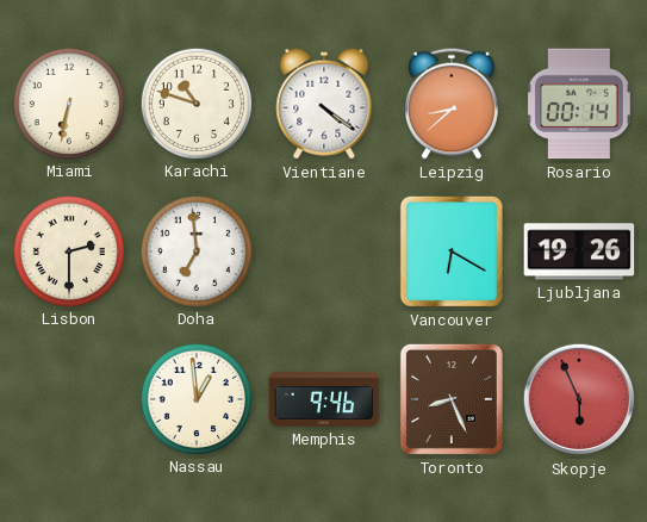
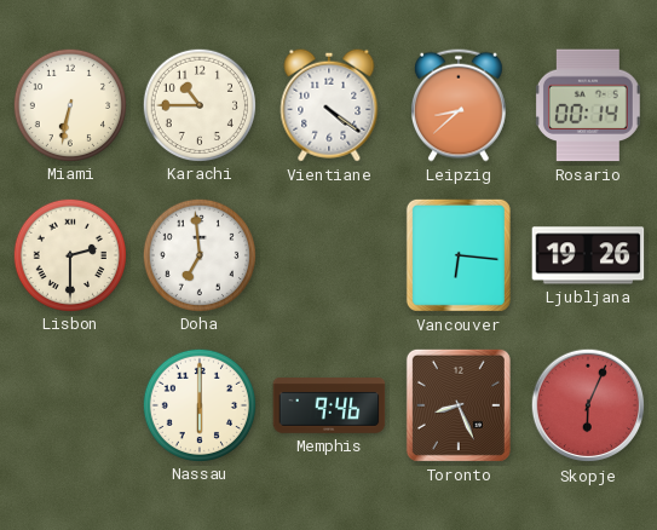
Karachi: 10:48 -> 10:45 (198, 104)
Vancouver: 6:20 -> 6:16 (459, 255)
Nassau: 12:59 -> 6:00 (198, 404)
Skopje: 5:56 -> 6:04 (588, 405)
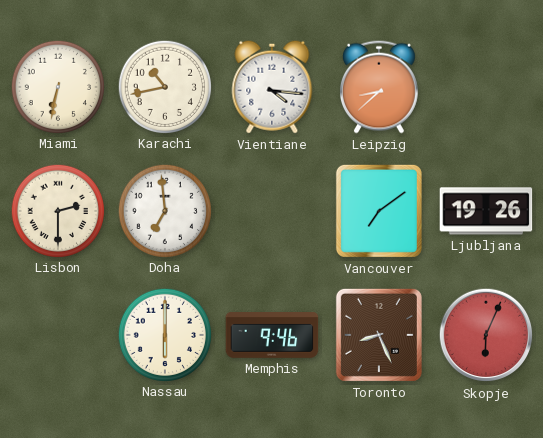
Karachi: 10:45 -> 10:43 (164, 86)
Vientiane: 4:21 -> 4:16 (272, 87)
Rosario: 00:14 -> none (588, 105)
Vancouver: 6:16 -> 7:09 (379, 211)
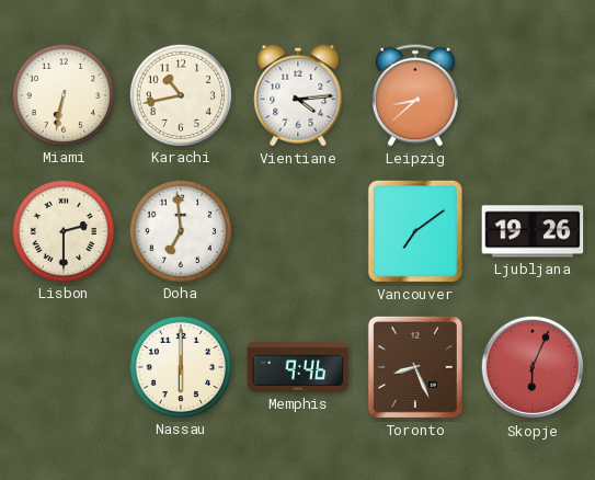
Vientiane: 4:16 -> 4:14 (298, 95)
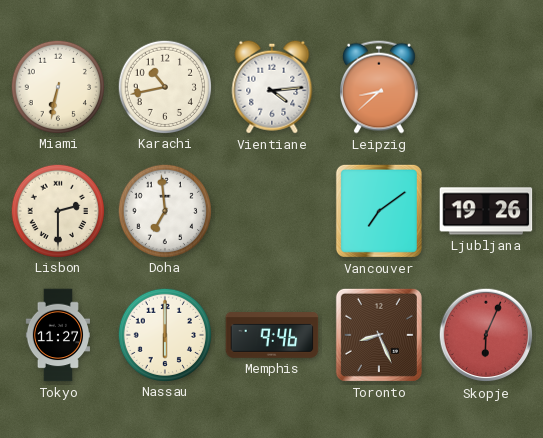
Tokyo: none -> 11:27 (58, 335)
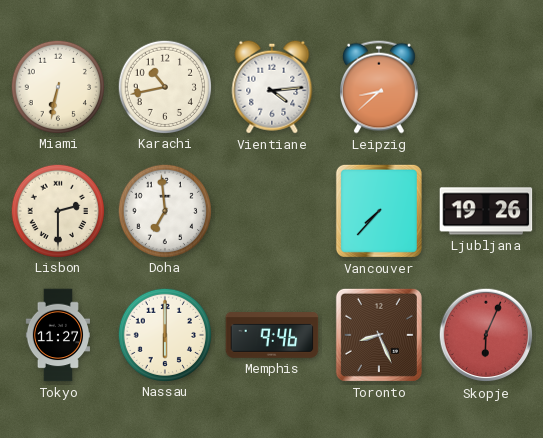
Vancouver: 7:09 -> 7:37 (379, 211)
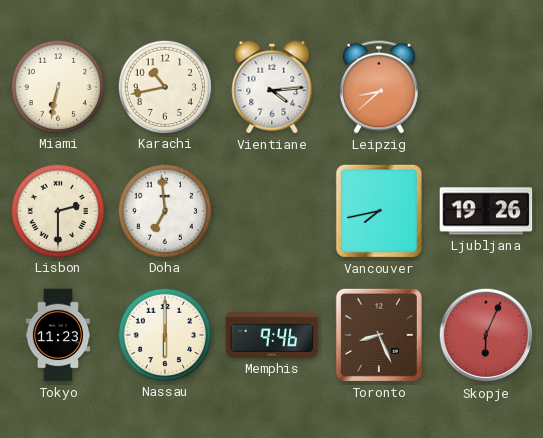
Vancouver: 7:37 -> 7:43 (379, 211)
Tokyo: 11:27 -> 11:23 (58, 335)
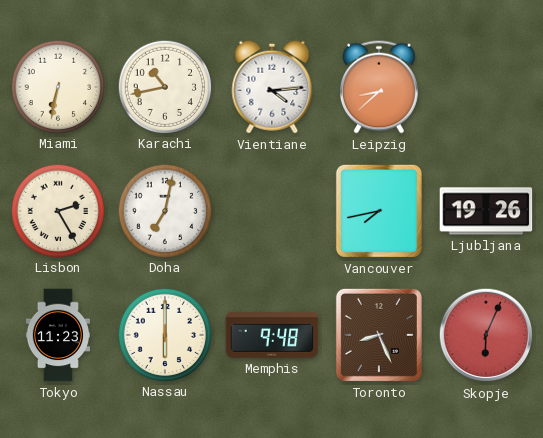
Lisbon: 2:30 -> 2:25 (57, 210)
Doha: 6:59 -> 7:02 (164, 210)
Memphis: 9:46 -> 9:48 (272, 335)
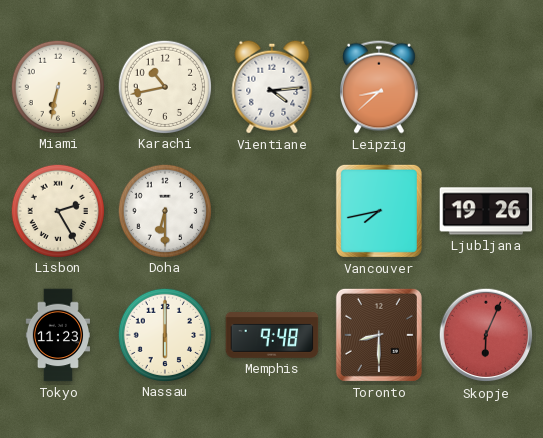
Doha: 7:02 -> 6:30 (164, 210)
Toronto: 8:26 -> 8:30 (379, 335)
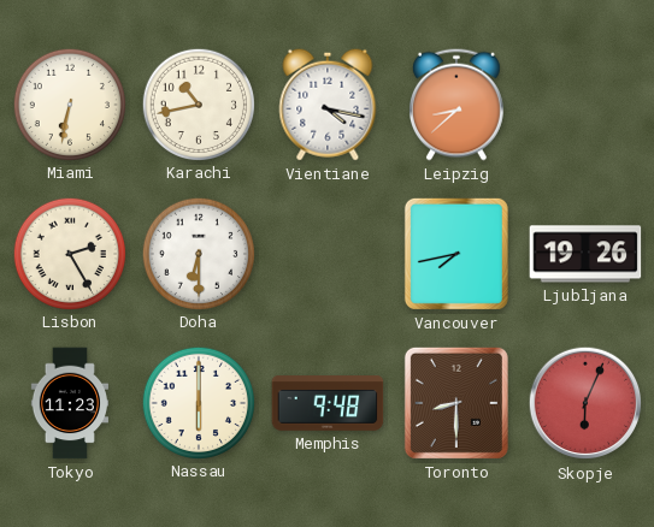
Vientiane: 4:14 -> 4:17 (328, 105)
